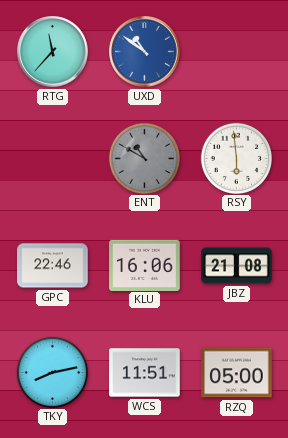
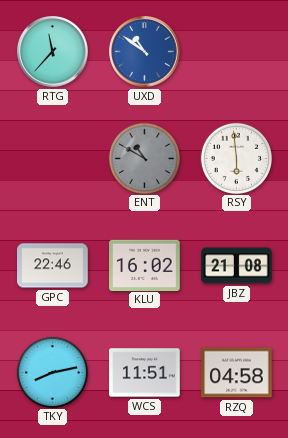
KLU: 16:06 -> 16:02 (145, 265)
RZQ: 05:00 -> 04:58 (237, 373)
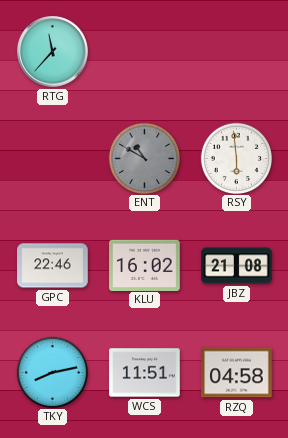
UXD: 10:51 -> none (145, 52)
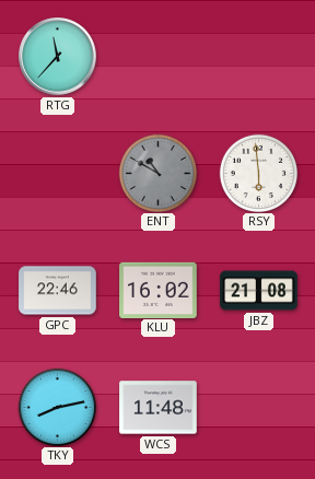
WCS: 11:51 -> 11:48 (159, 408)
RZQ: 04:58 -> none (237, 373)
